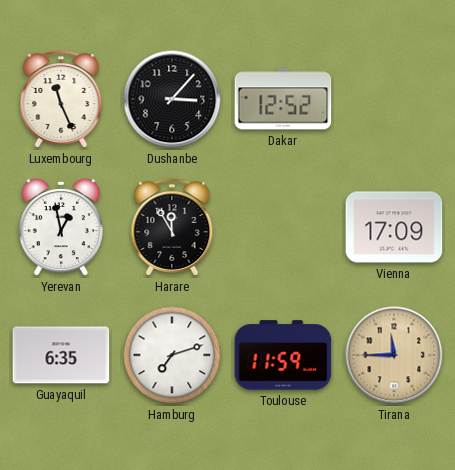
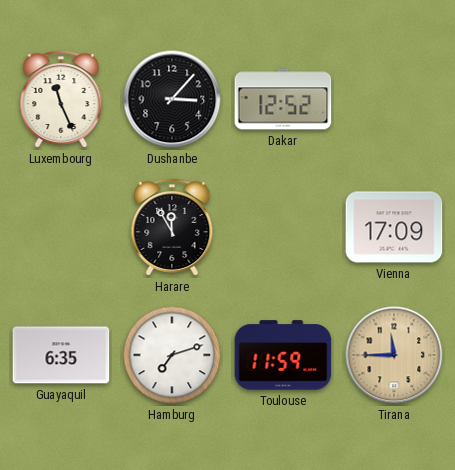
Yerevan: 12:58 -> none (60, 227)
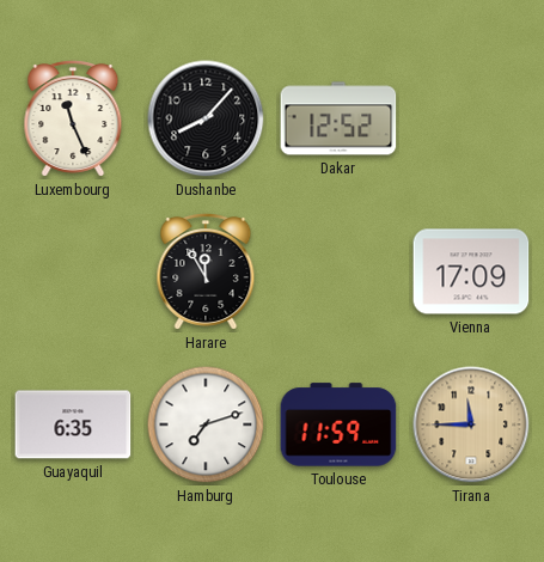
Dushanbe: 3:07 -> 8:07 (206, 118)
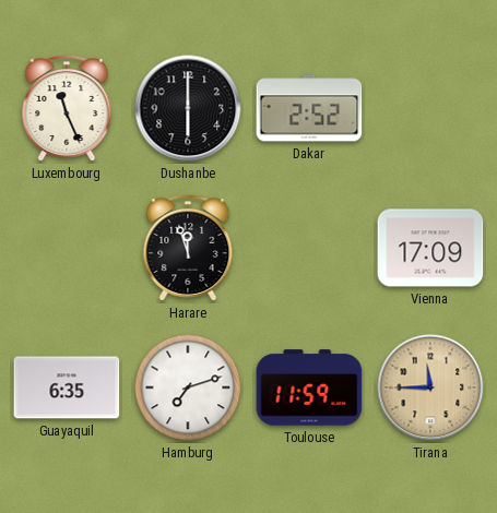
Dushanbe: 8:07 -> 6:00 (188, 108)
Dakar: 12:52 -> 2:52 (309, 108)
Harare: 11:55 -> 11:57 (188, 249)
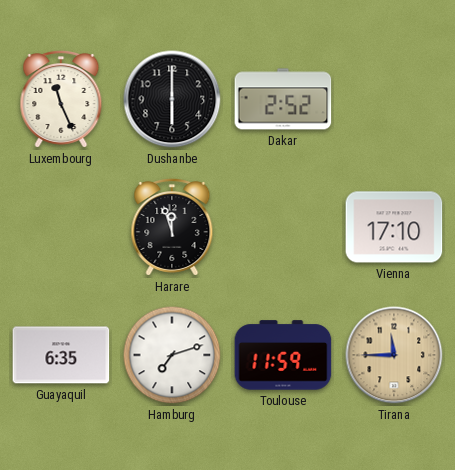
Vienna: 17:09 -> 17:10 (394, 227)
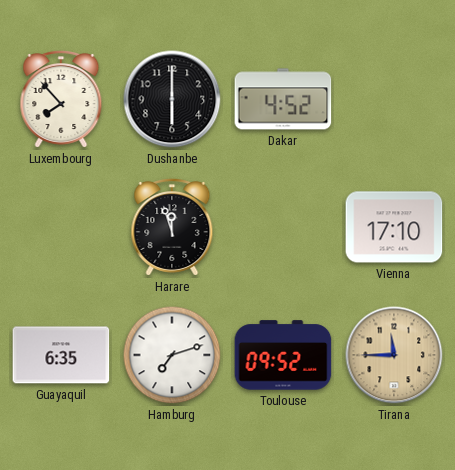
Luxembourg: 11:26 -> 7:53 (61, 100)
Dakar: 2:52 -> 4:52 (283, 99)
Toulouse: 11:59 -> 09:52 (283, 355)
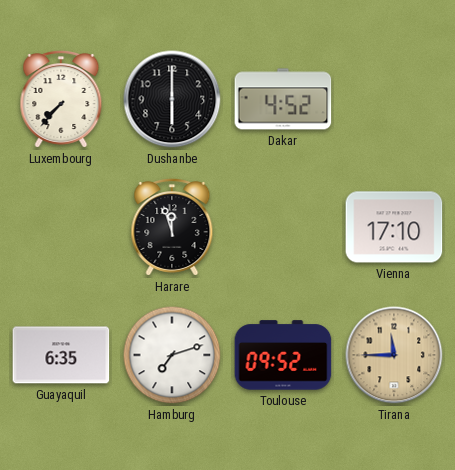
Luxembourg: 7:53 -> 7:37 (61, 100)
